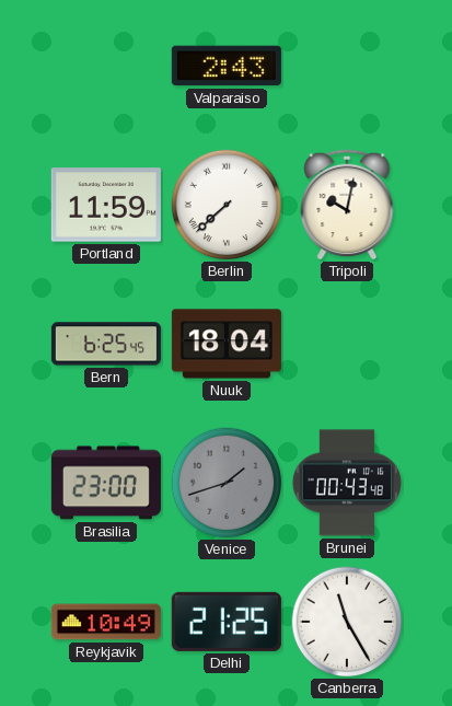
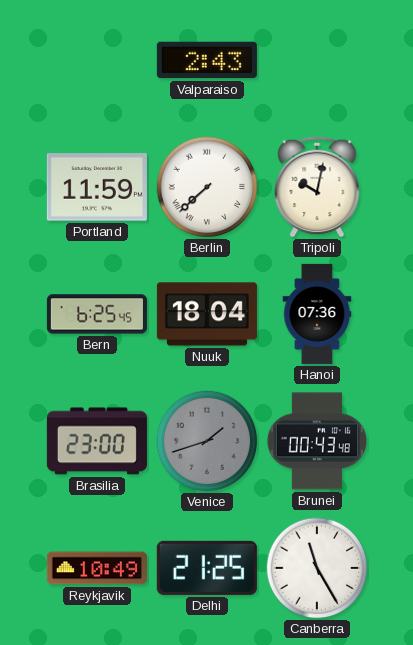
Hanoi: none -> 07:36 (317, 314)
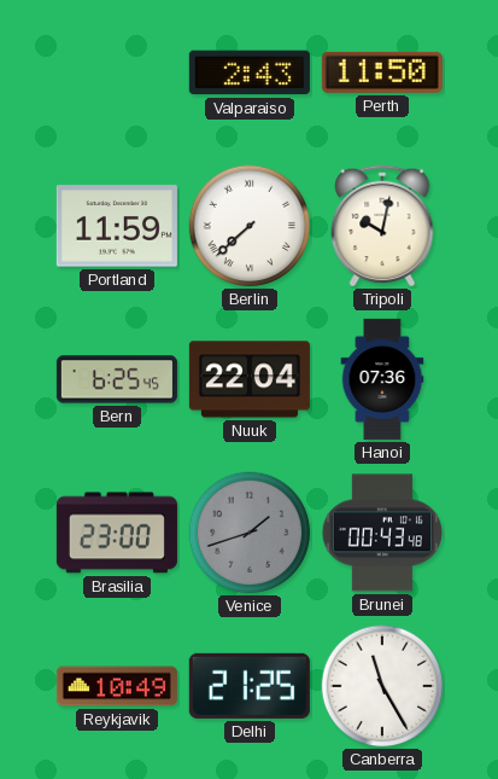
Perth: none -> 11:50 (382, 72)
Nuuk: 18:04 -> 22:04 (250, 379)
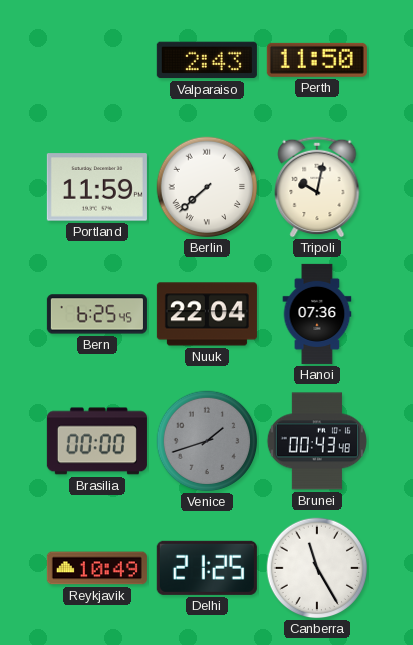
Brasilia: 23:00 -> 00:00 (97, 441)
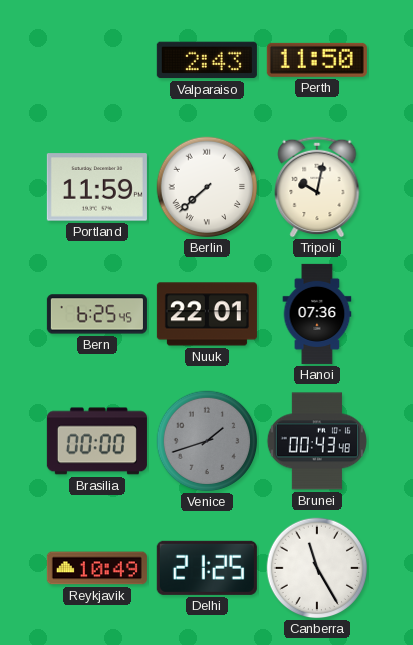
Nuuk: 22:04 -> 22:01 (207, 314)
